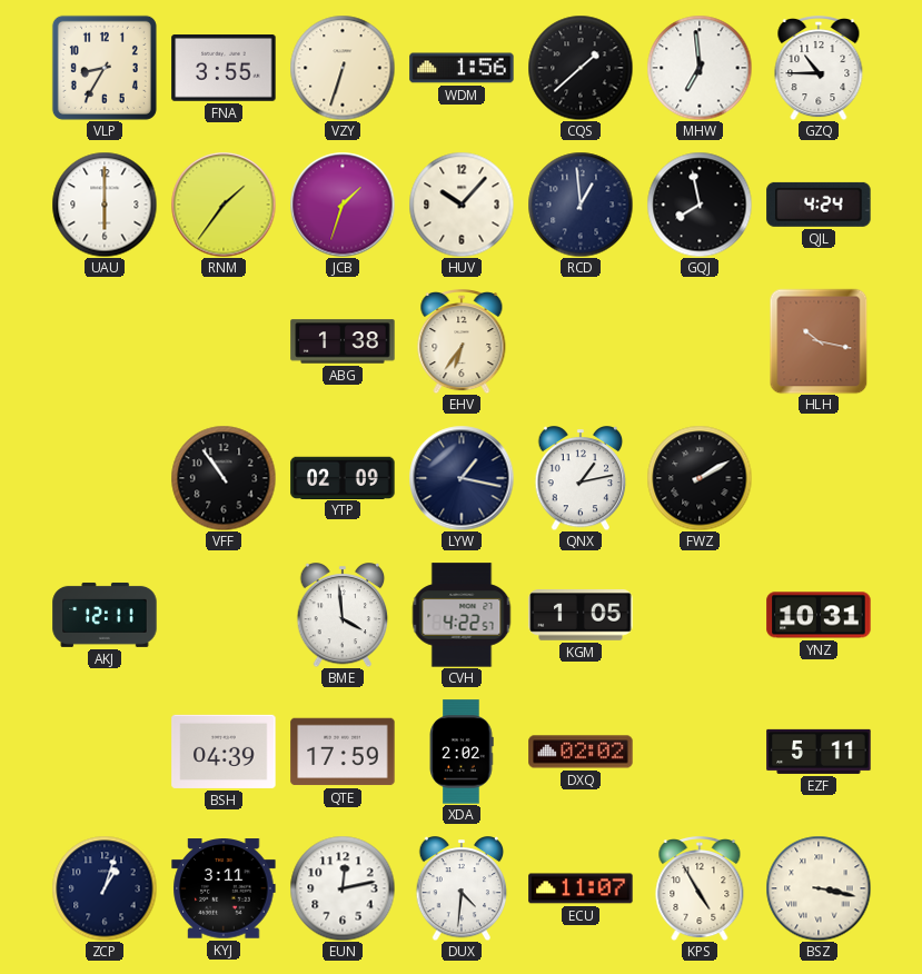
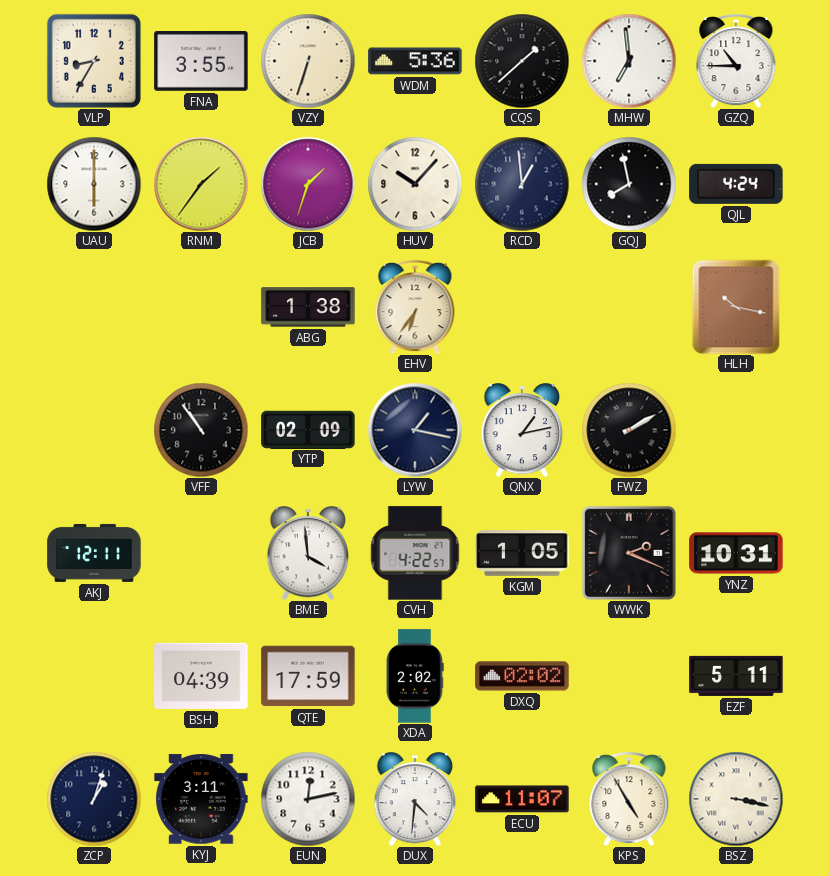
WDM: 1:56 -> 5:36 (415, 61)
WWK: none -> 2:19 (629, 553)
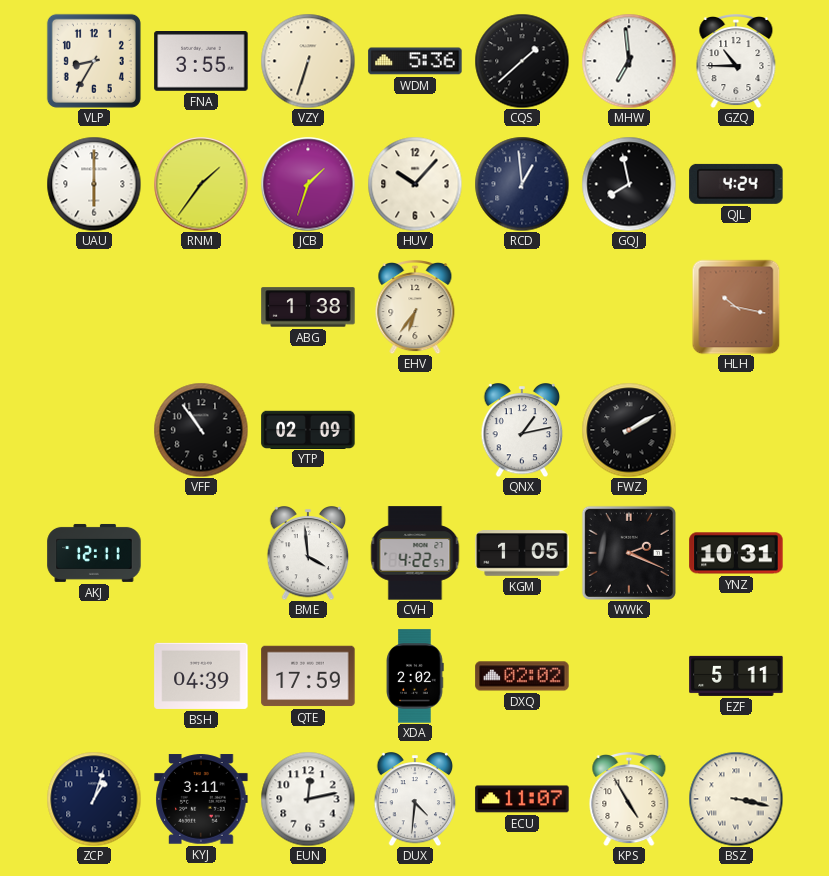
LYW: 1:17 -> none (415, 430)
